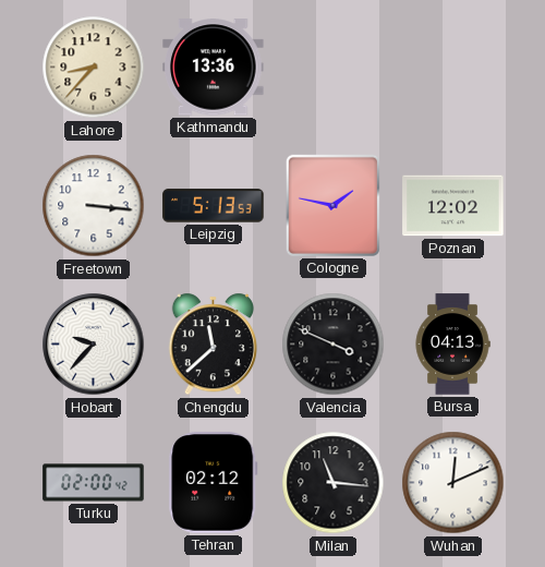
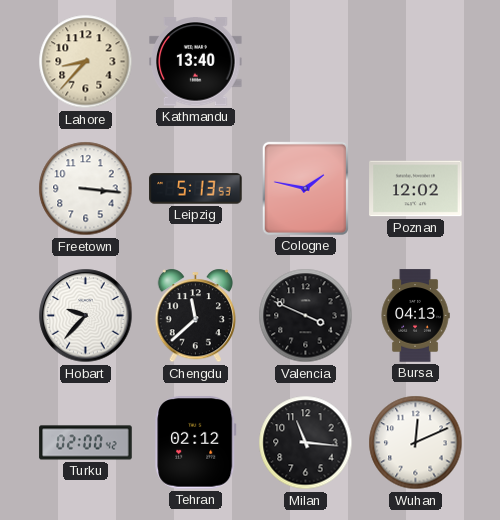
Kathmandu: 13:36 -> 13:40 (196, 62)
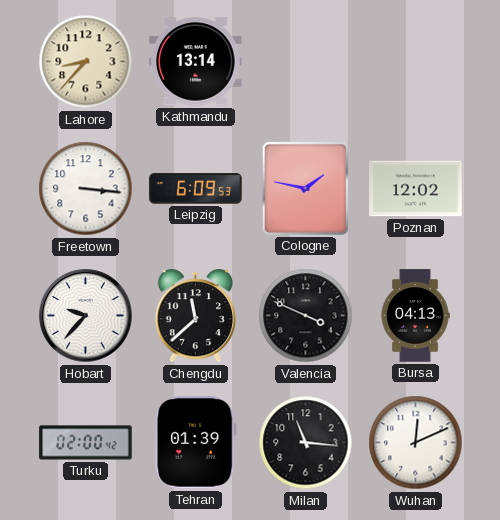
Kathmandu: 13:40 -> 13:14 (196, 62)
Leipzig: 5:13 -> 6:09 (196, 189)
Tehran: 02:12 -> 01:39 (196, 443)
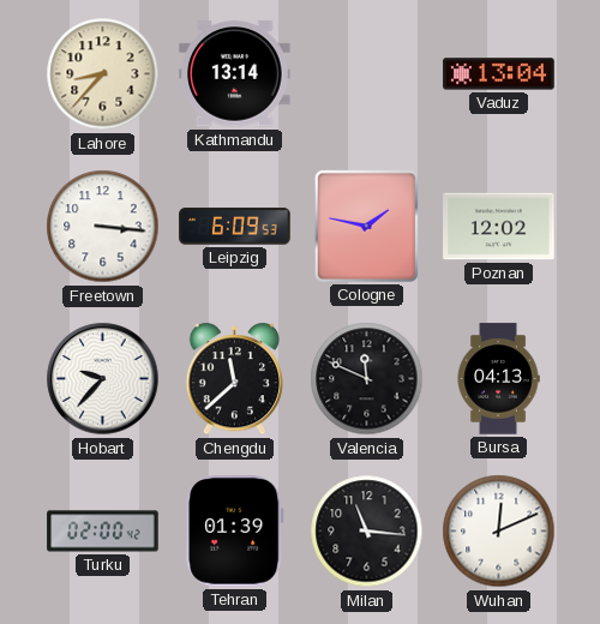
Vaduz: none -> 13:04 (499, 74)
Valencia: 3:49 -> 11:49 (367, 379)
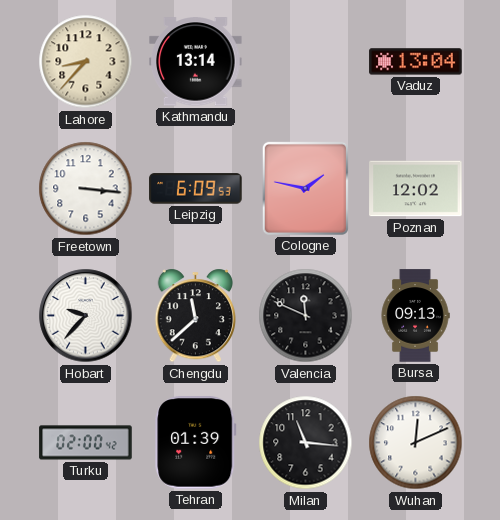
Bursa: 04:13 -> 09:13 (415, 316)
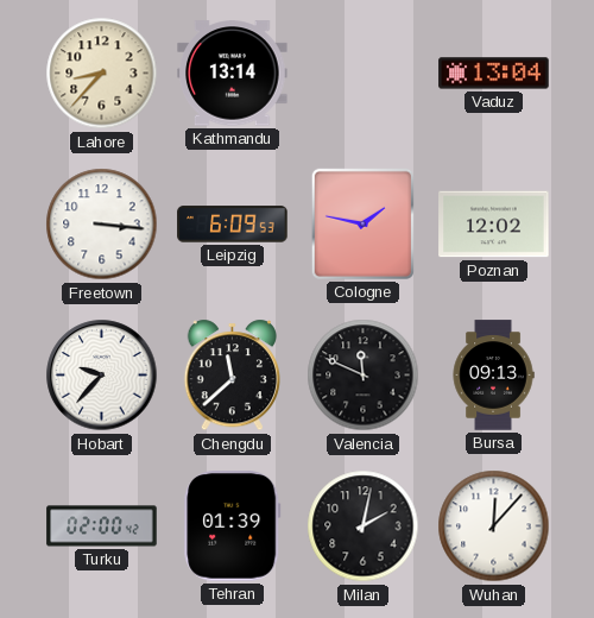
Milan: 11:16 -> 2:02 (364, 526)
Wuhan: 12:11 -> 12:07 (494, 526)
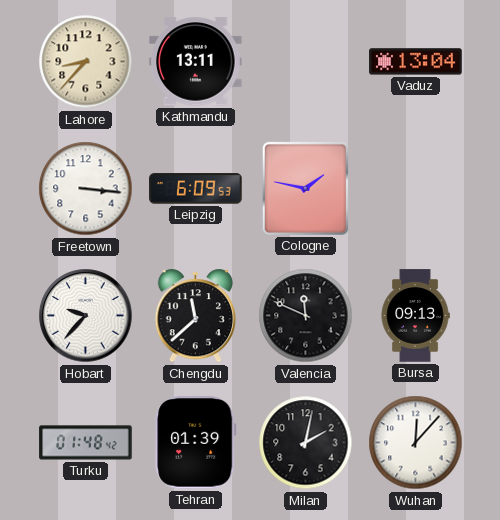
Kathmandu: 13:14 -> 13:11 (196, 62)
Poznan: 12:02 -> none (494, 225)
Turku: 02:00 -> 01:48 (86, 443)
